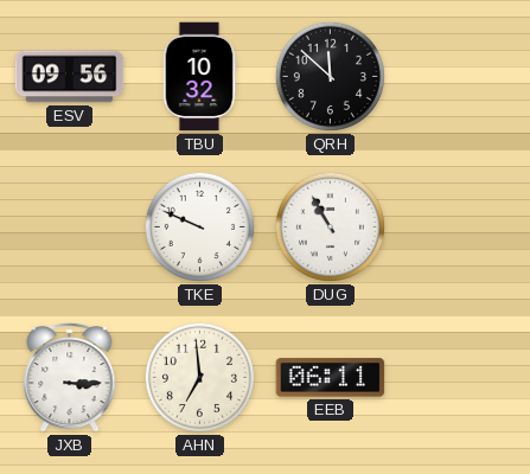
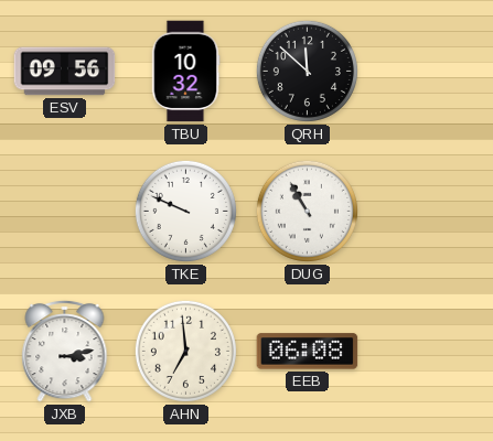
JXB: 3:15 -> 3:13 (65, 351)
EEB: 06:11 -> 06:08 (308, 352)
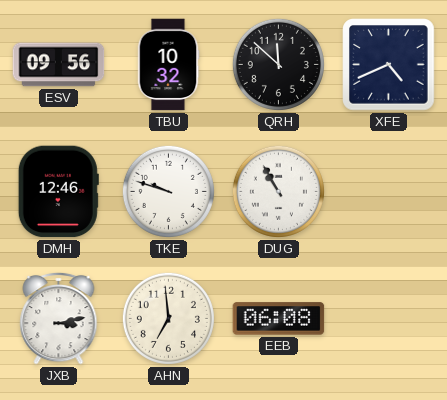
XFE: none -> 4:41 (389, 65)
DMH: none -> 12:46 (58, 192)
TKE: 9:49 -> 9:48 (168, 191)
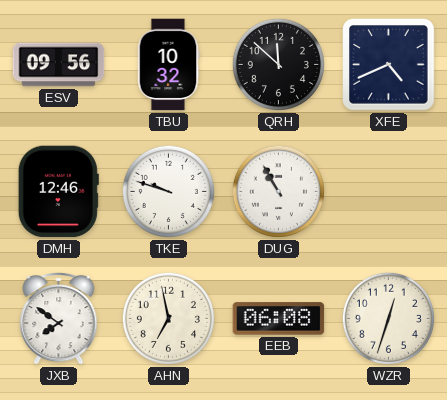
JXB: 3:13 -> 7:51 (59, 318)
AHN: 6:59 -> 6:58 (168, 318)
WZR: none -> 12:33 (388, 318)
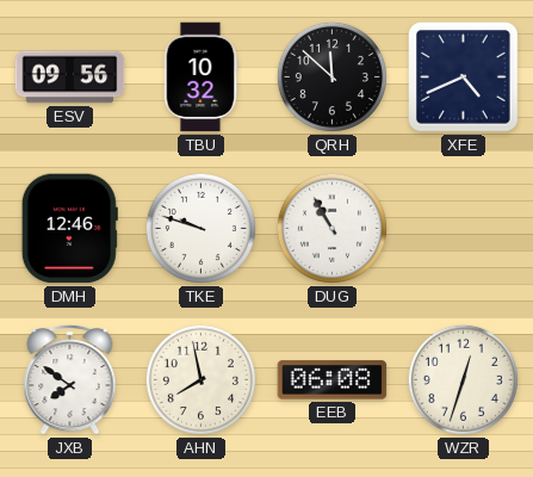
AHN: 6:58 -> 7:58 (200, 379)
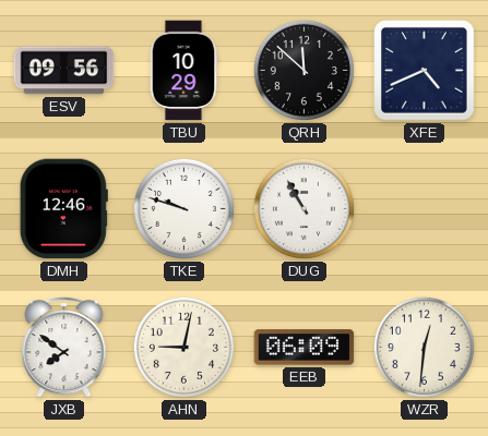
TBU: 10:32 -> 10:29 (183, 71)
AHN: 7:58 -> 9:02 (183, 347)
EEB: 06:08 -> 06:09 (305, 348)
WZR: 12:33 -> 12:31 (424, 347)
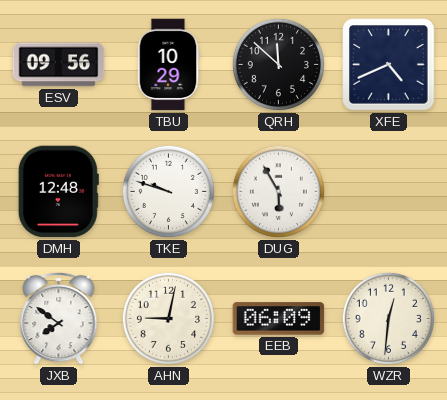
DMH: 12:46 -> 12:48 (58, 192)
DUG: 10:55 -> 5:55 (278, 191)
